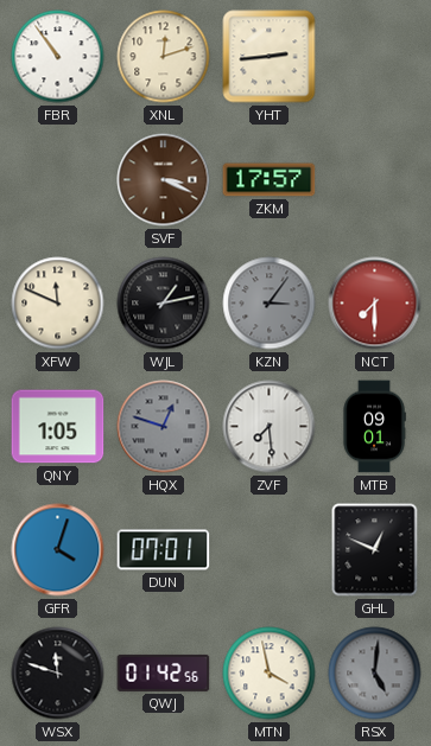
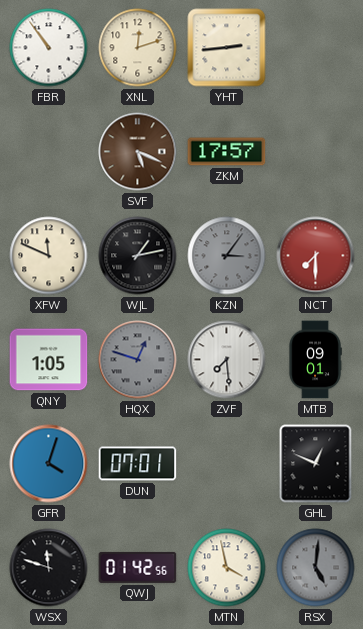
SVF: 3:19 -> 5:19 (138, 152)
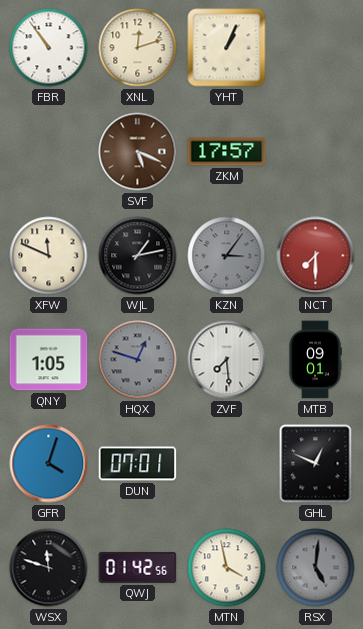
YHT: 2:44 -> 1:04 (227, 48)
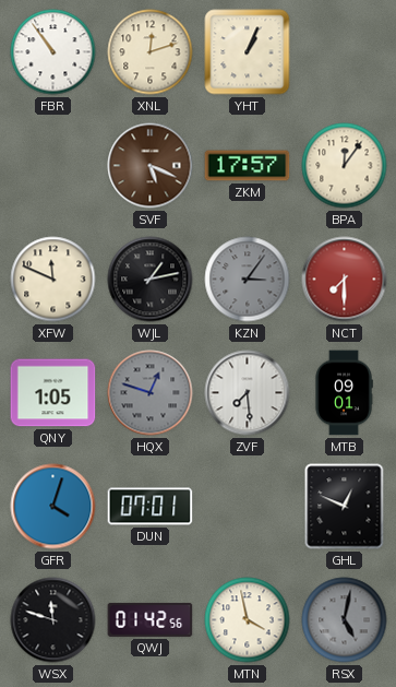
BPA: none -> 12:06 (345, 166)
RSX: 5:01 -> 5:02 (345, 620)
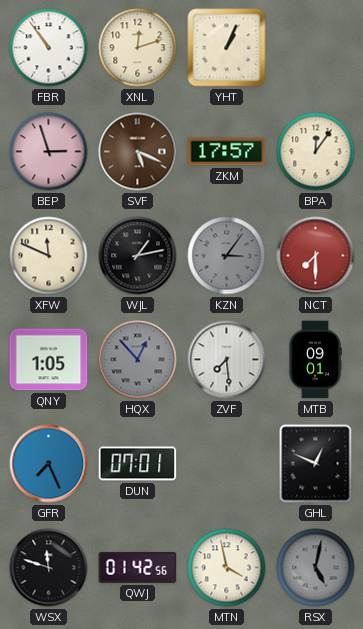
BEP: none -> 2:57 (49, 152)
HQX: 12:48 -> 12:53 (138, 360)
GFR: 4:03 -> 7:26 (49, 464)
